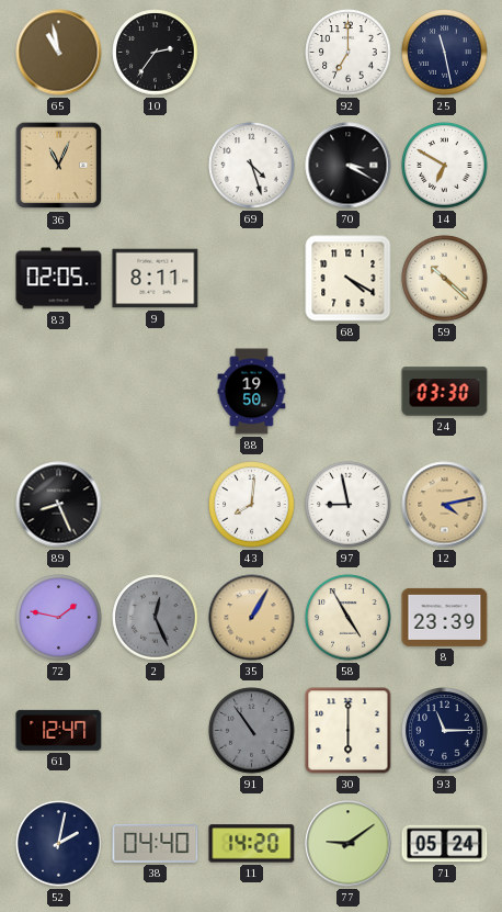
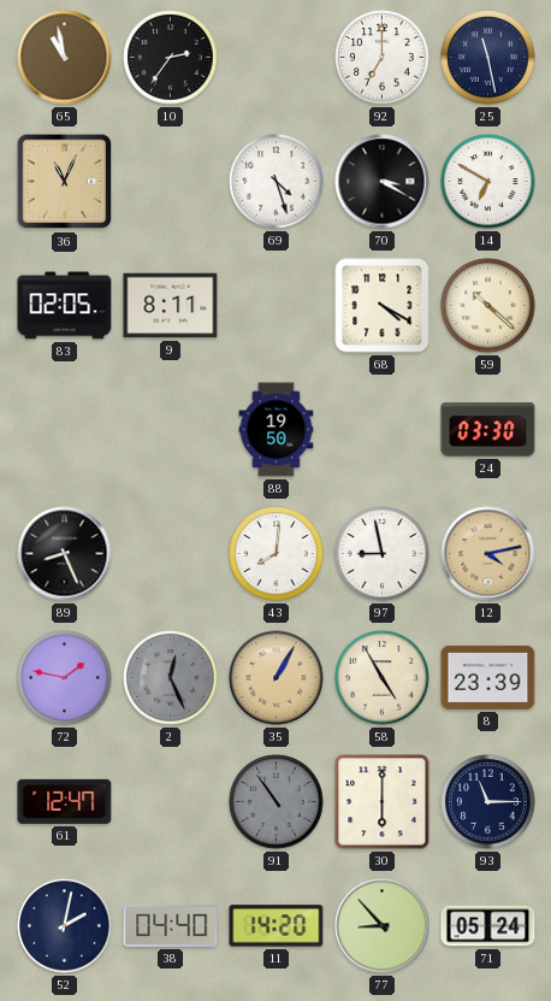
77: 9:09 -> 8:53 (383, 926)
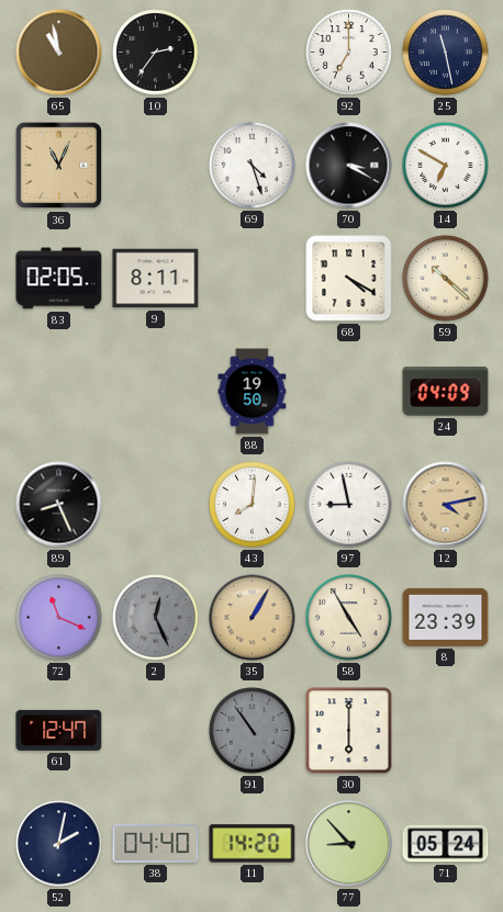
24: 03:30 -> 04:09 (446, 392)
72: 1:47 -> 11:19 (59, 618)
93: 11:15 -> none (488, 802)
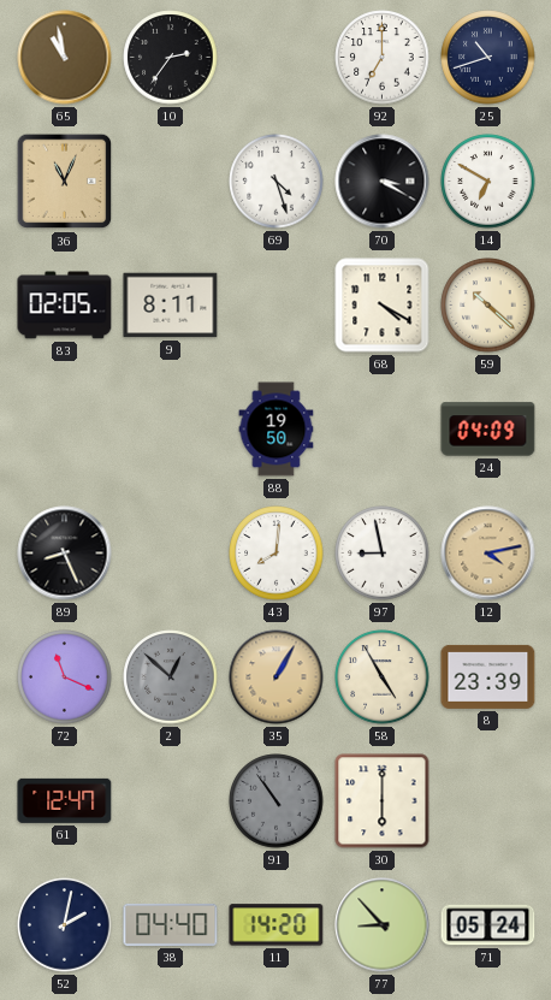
25: 11:28 -> 10:42 (488, 58)
2: 12:26 -> 12:52 (171, 677)
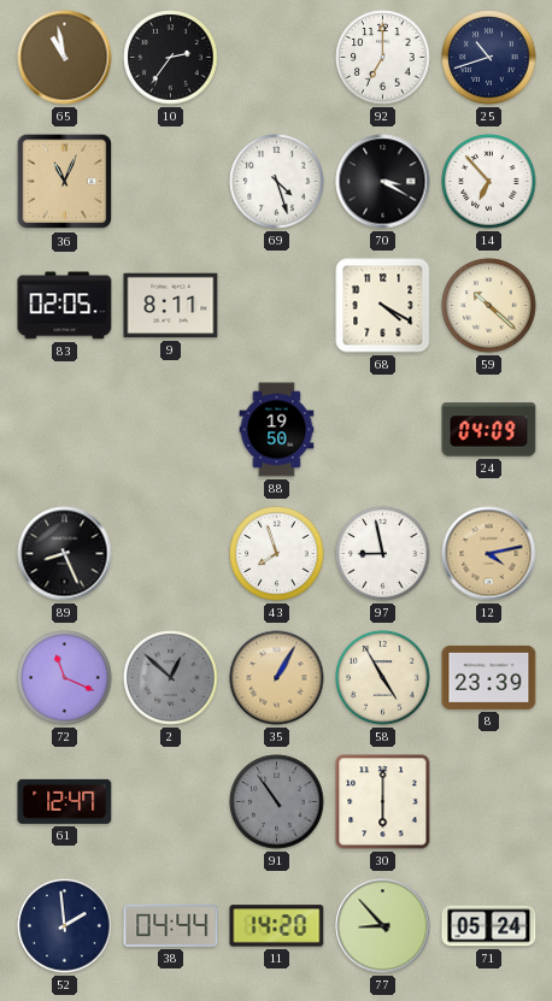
14: 6:50 -> 6:53 (489, 182)
43: 8:01 -> 7:57 (277, 554)
52: 2:02 -> 1:59 (65, 926)
38: 04:40 -> 04:44 (171, 925)
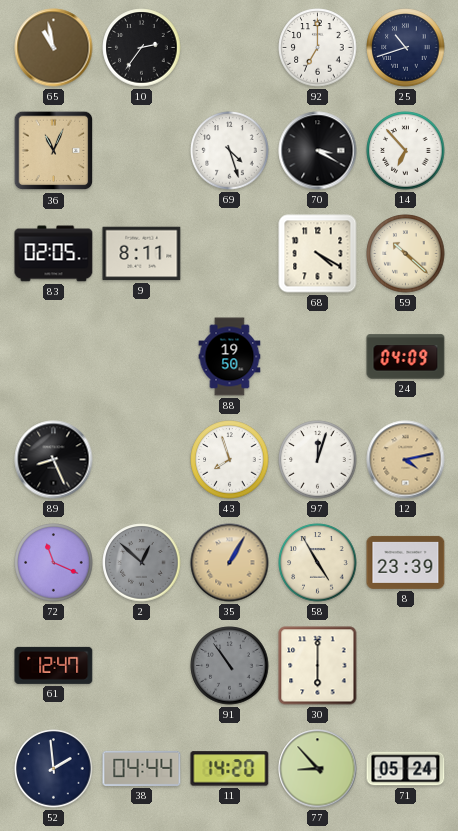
97: 8:58 -> 12:03 (318, 460)
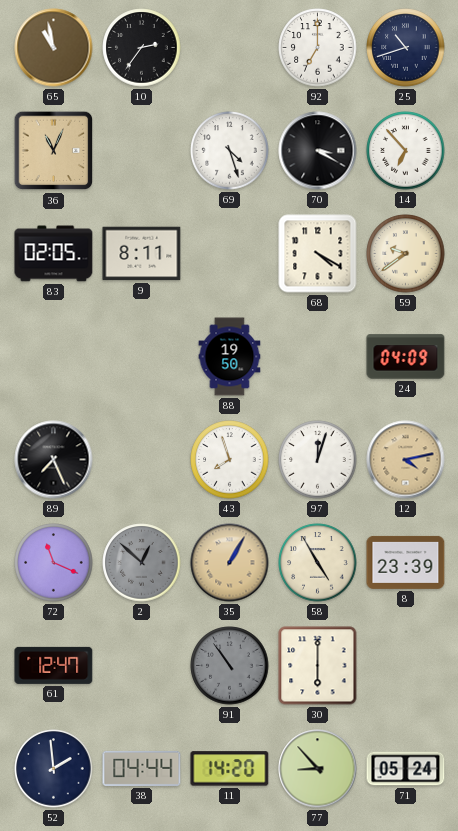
59: 10:22 -> 9:39 (406, 254)
89: 8:26 -> 7:26 (54, 460)
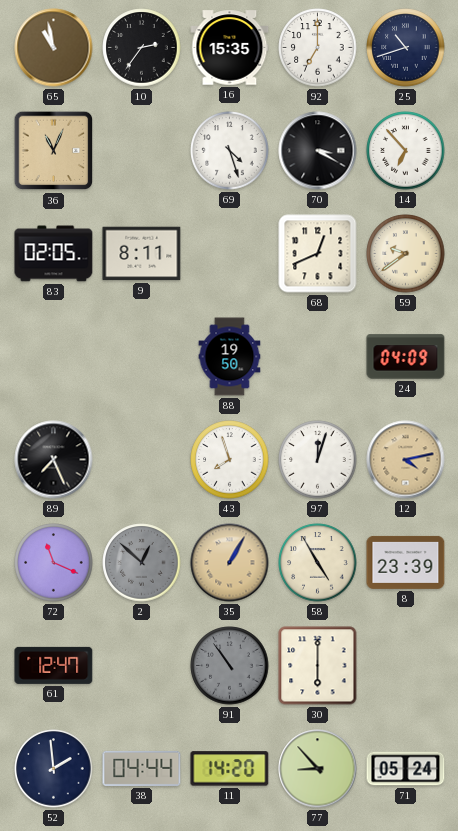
16: none -> 15:35 (230, 48)
68: 4:20 -> 12:41 (318, 254)
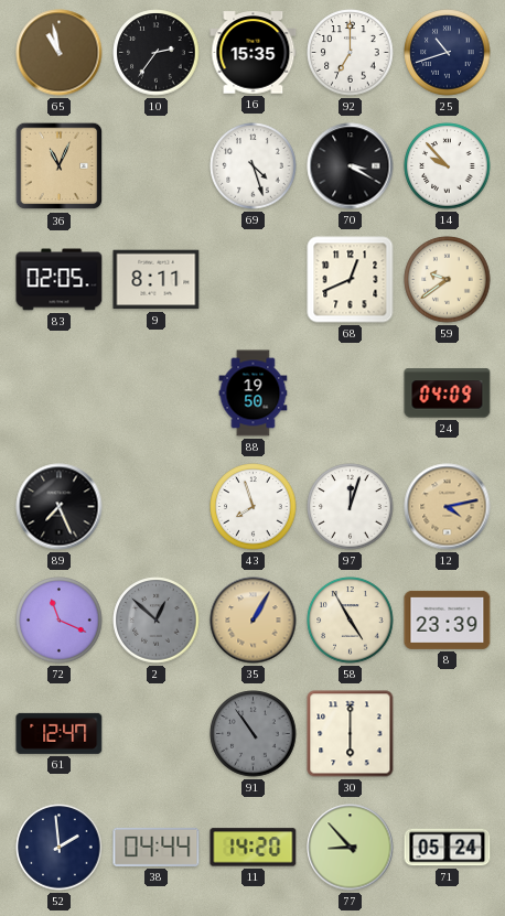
14: 6:53 -> 9:53 (448, 166)
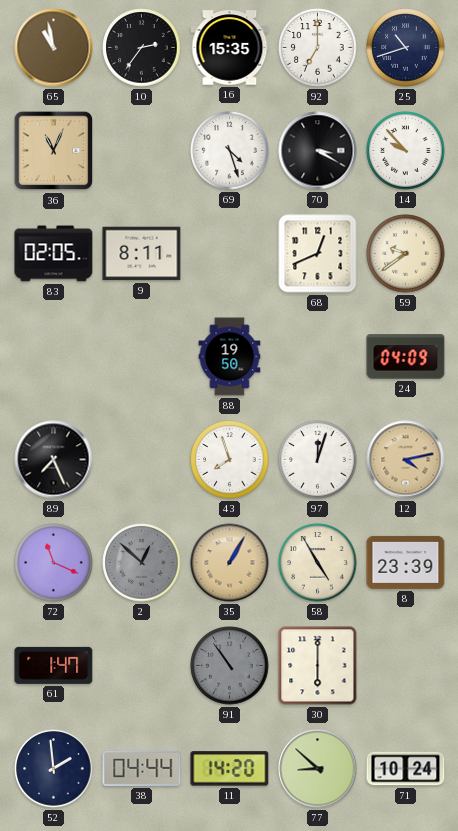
61: 12:47 -> 1:47 (54, 665)
77: 8:53 -> 8:52 (318, 769)
71: 05:24 -> 10:24 (406, 769)
